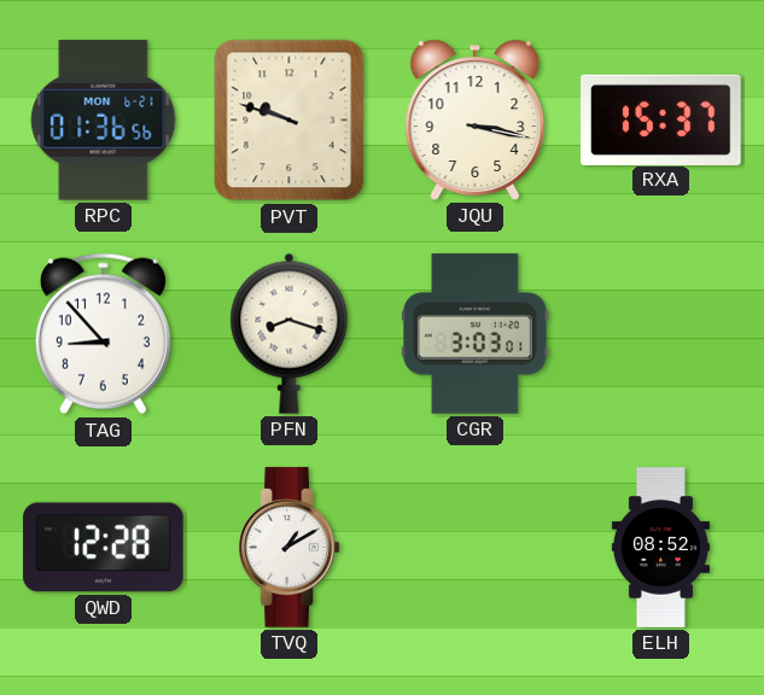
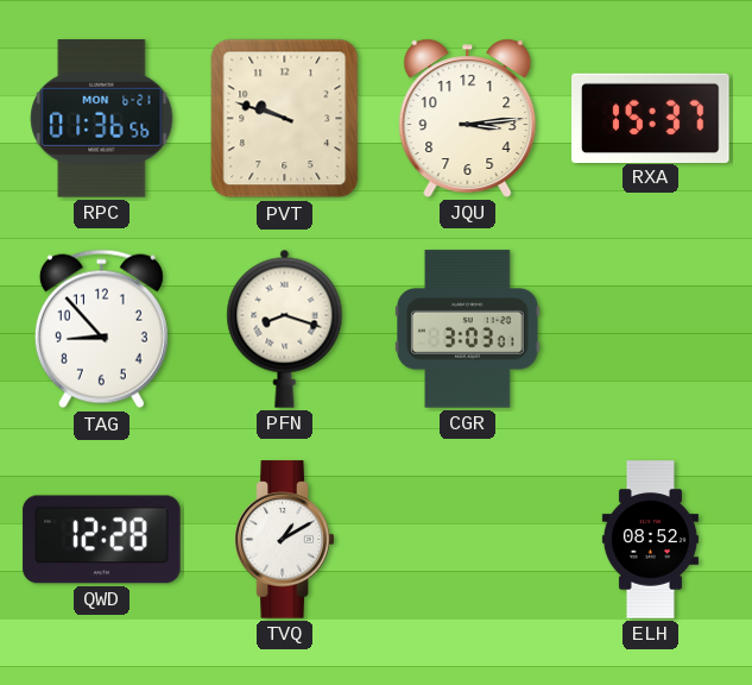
JQU: 3:17 -> 3:14 (468, 118)
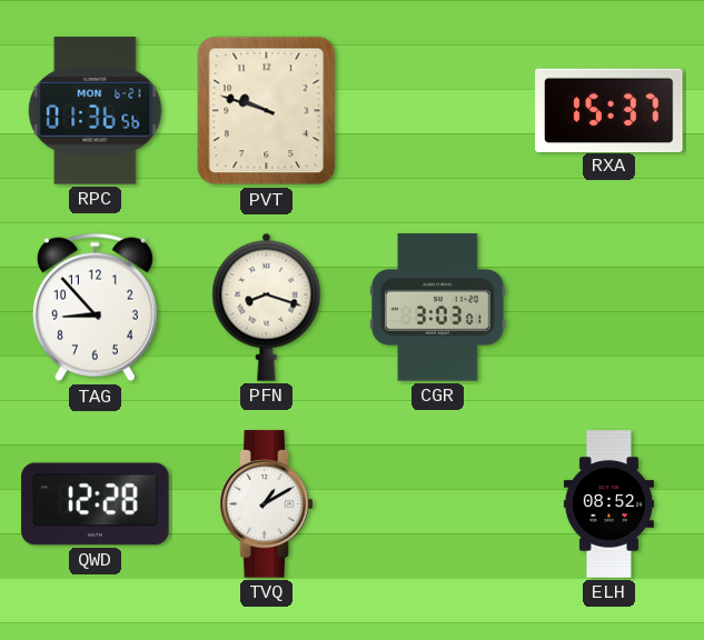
JQU: 3:14 -> none (468, 118)
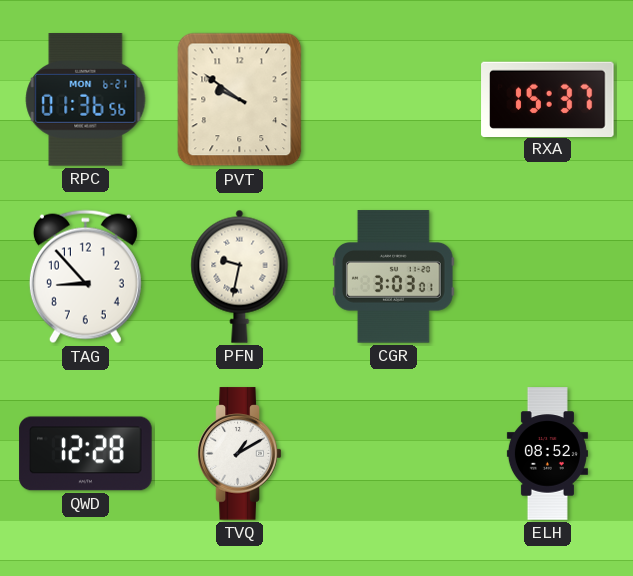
PVT: 9:48 -> 9:51 (240, 100)
PFN: 8:18 -> 9:32 (240, 276)
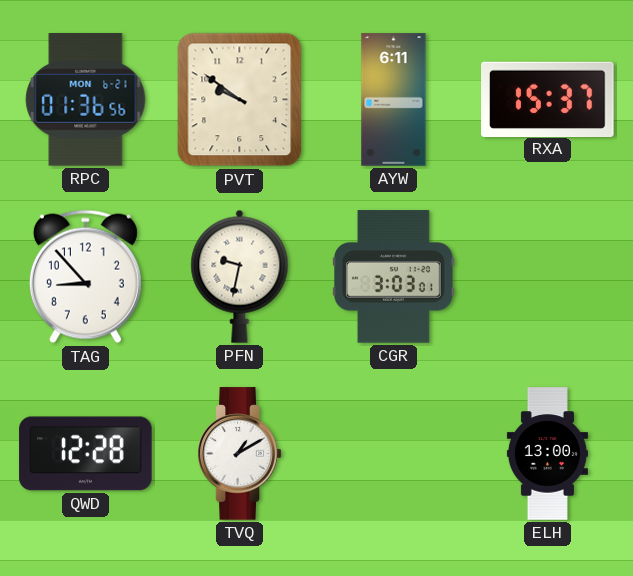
AYW: none -> 6:11 (394, 100)
ELH: 08:52 -> 13:00 (547, 454)
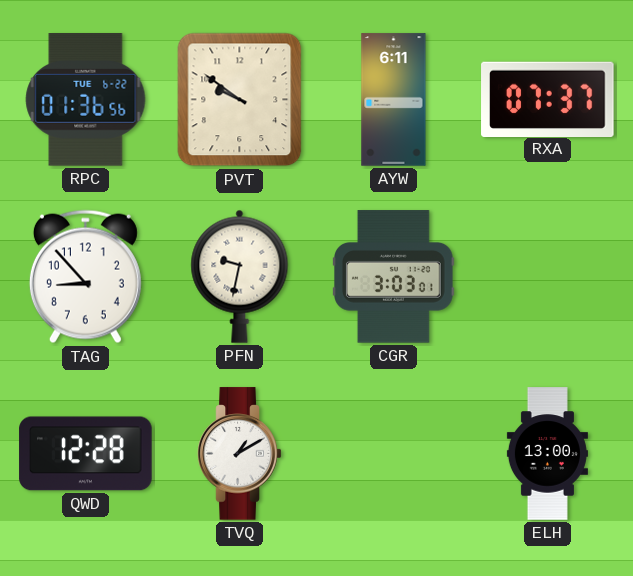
RPC date: MON 6-21 -> TUE 6-22 (86, 100)
RXA: 15:37 -> 07:37 (548, 99)
